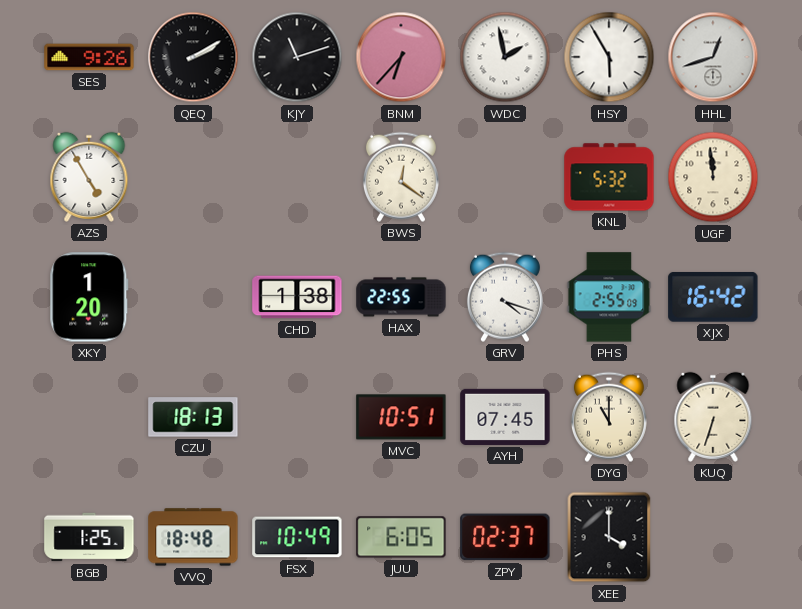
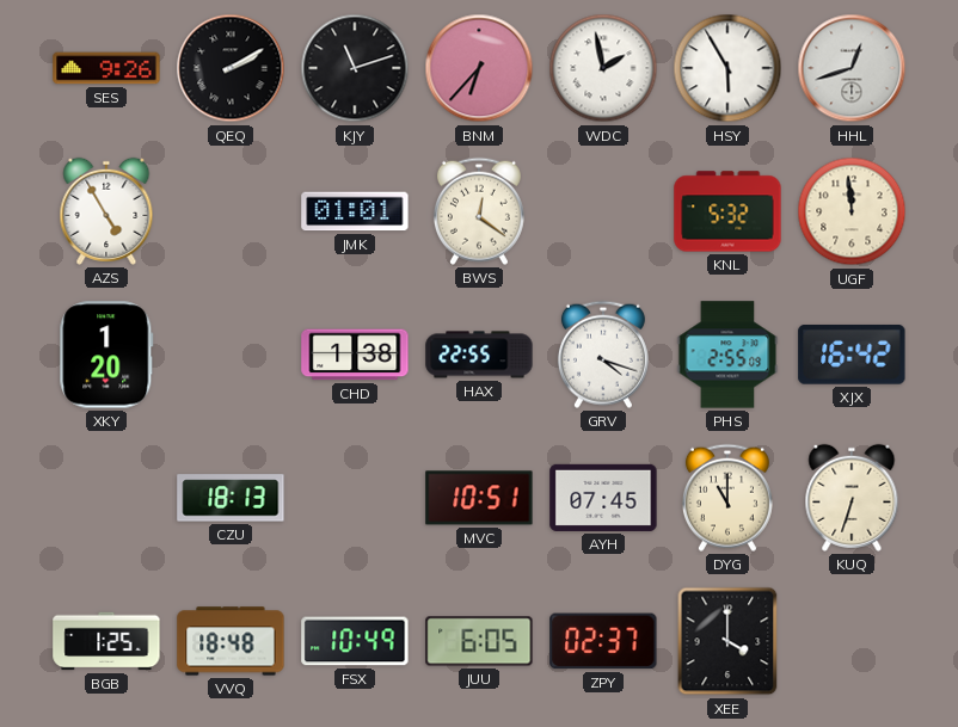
JMK: none -> 01:01 (355, 211)
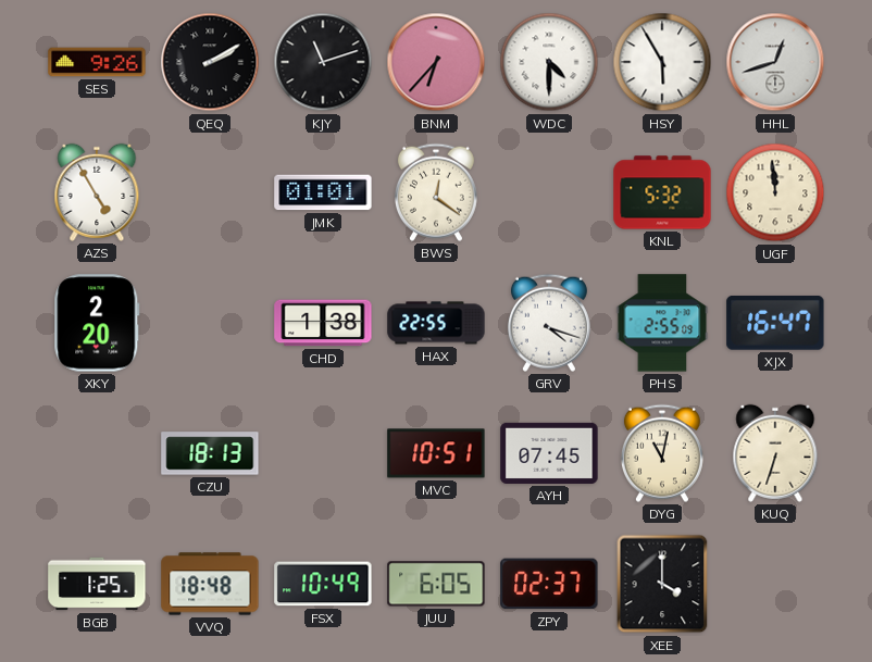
WDC: 1:58 -> 4:30 (549, 62)
XKY: 1:20 -> 2:20 (97, 323)
XJX: 16:42 -> 16:47 (775, 323)
DYG: 11:00 -> 11:02 (662, 453)
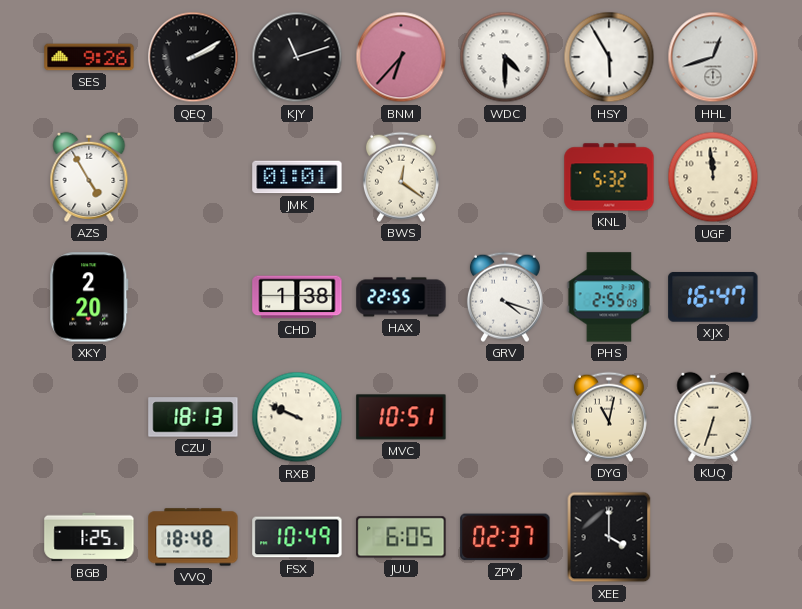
RXB: none -> 9:49 (297, 417)
AYH: 07:45 -> none (549, 453)
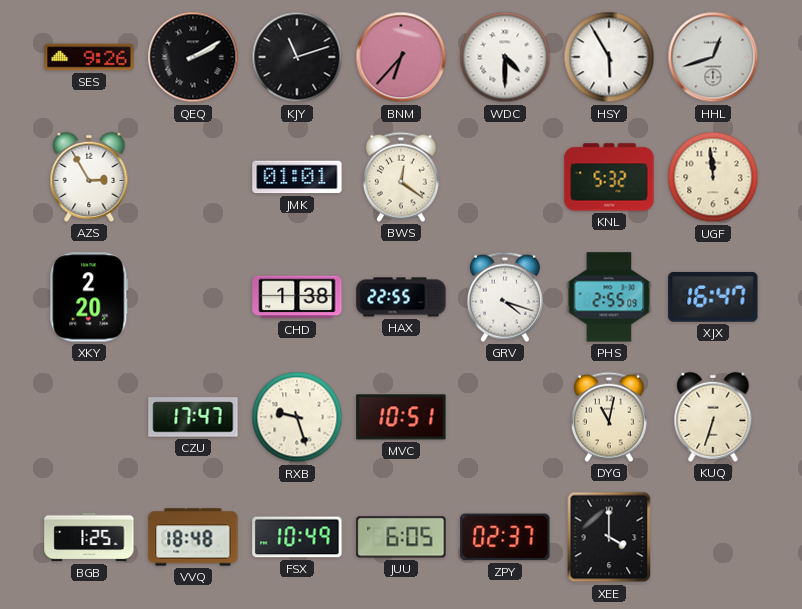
AZS: 4:55 -> 2:55 (89, 177)
CZU: 18:13 -> 17:47 (193, 417)
RXB: 9:49 -> 9:27 (297, 417)
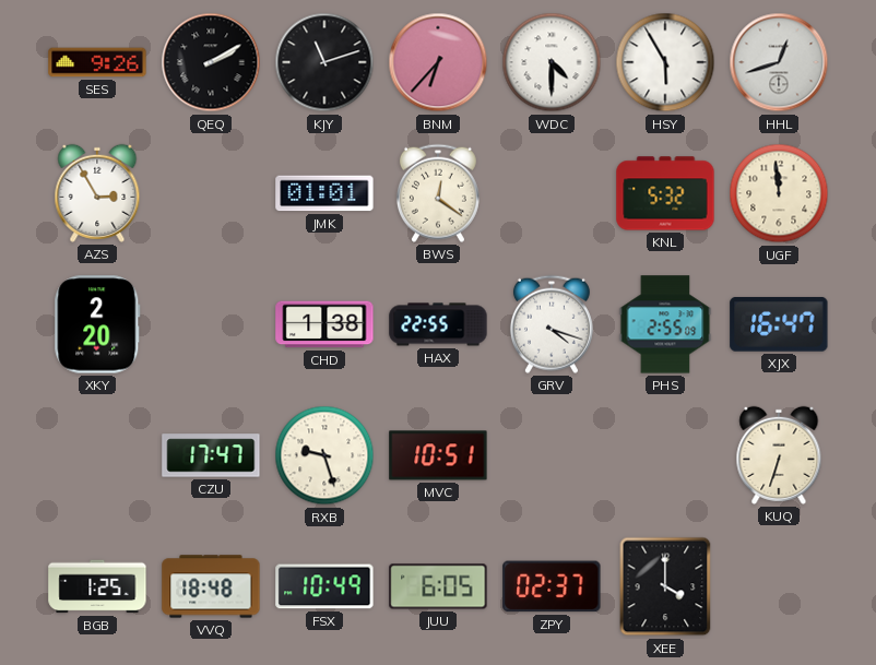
DYG: 11:02 -> none (609, 417)
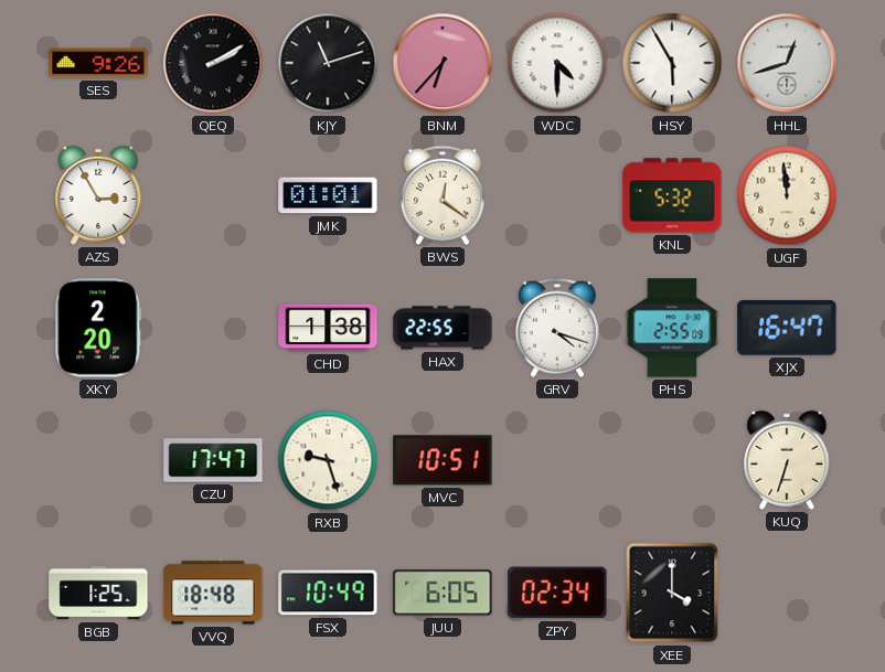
ZPY: 02:37 -> 02:34 (557, 593)
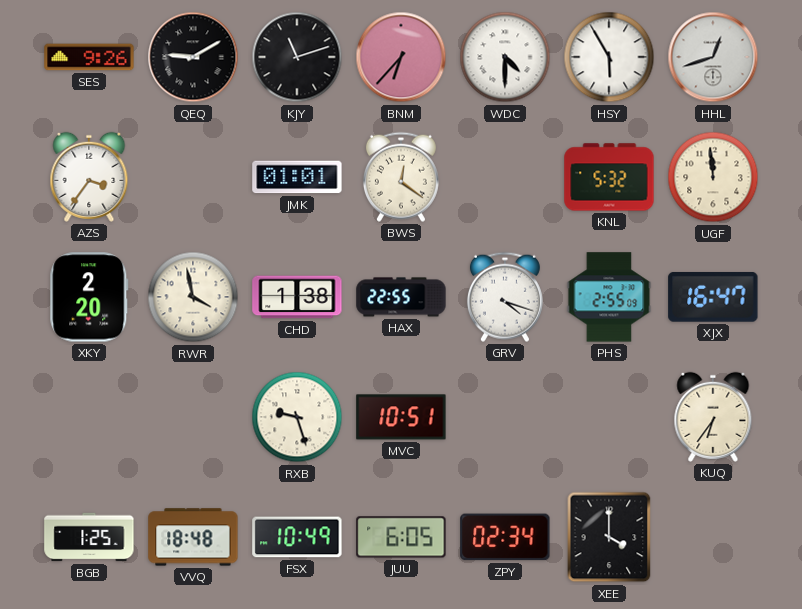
QEQ: 2:10 -> 9:10 (193, 57)
AZS: 2:55 -> 3:36 (89, 177)
RWR: none -> 3:58 (193, 297)
CZU: 17:47 -> none (213, 460)
KUQ: 6:33 -> 6:36 (713, 417)
